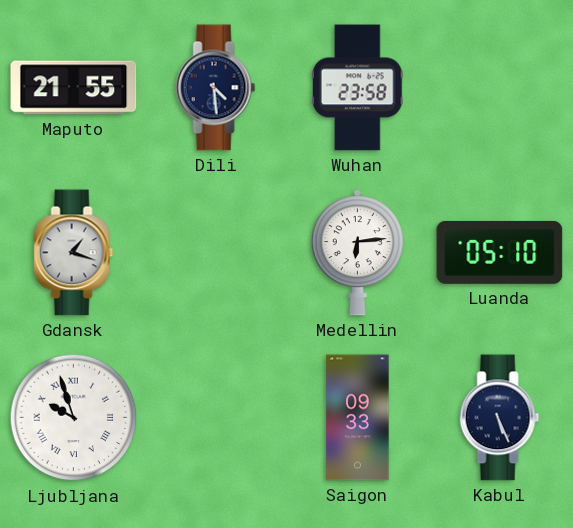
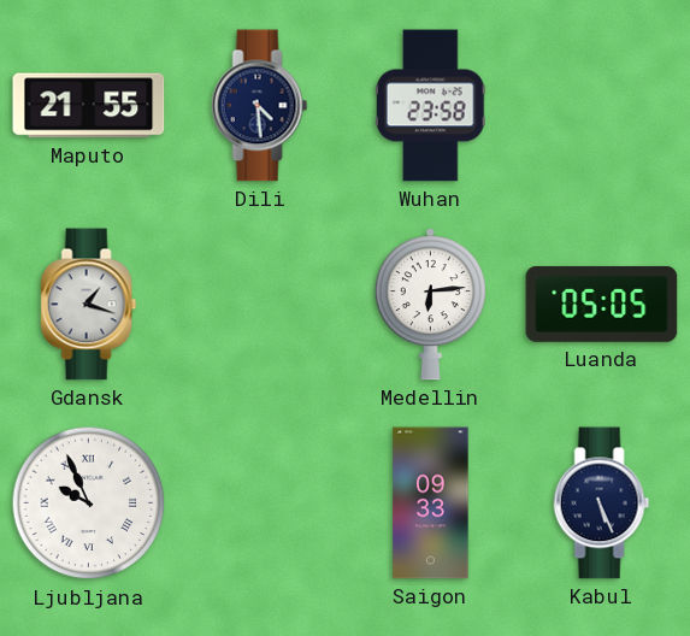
Luanda: 05:10 -> 05:05 (602, 304)
Ljubljana: 9:57 -> 9:56 (89, 503)
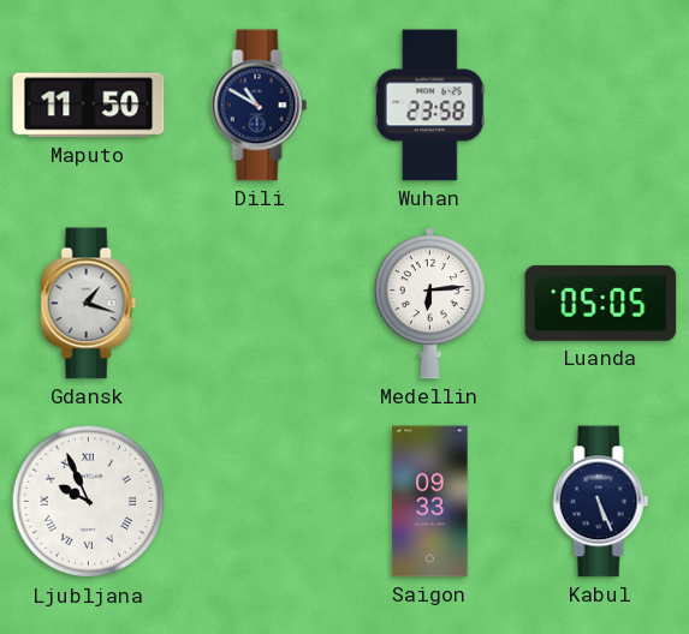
Maputo: 21:55 -> 11:50 (89, 106)
Dili: 4:29 -> 10:50 (260, 106)
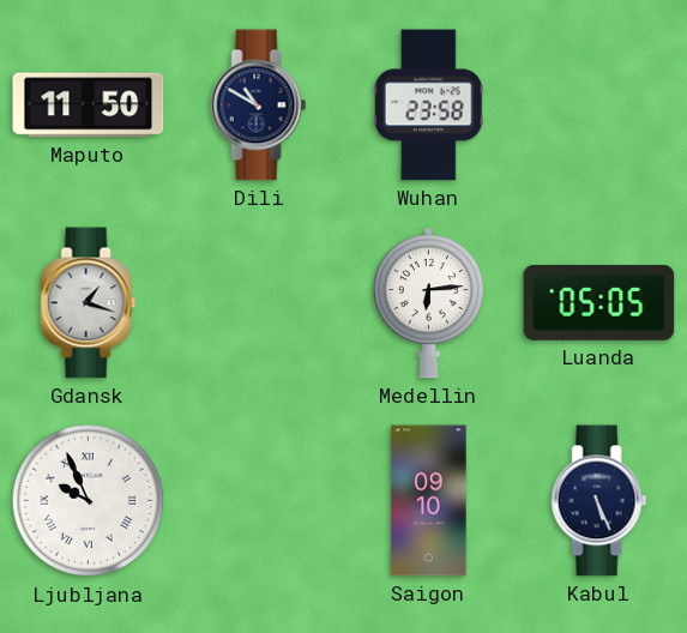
Saigon: 09:33 -> 09:10 (429, 501)
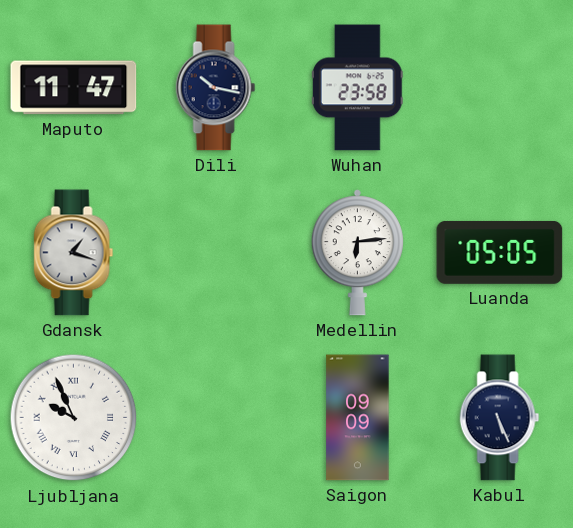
Maputo: 11:50 -> 11:47 (74, 88)
Dili: 10:50 -> 10:17 (216, 88)
Saigon: 09:10 -> 09:09 (358, 418)
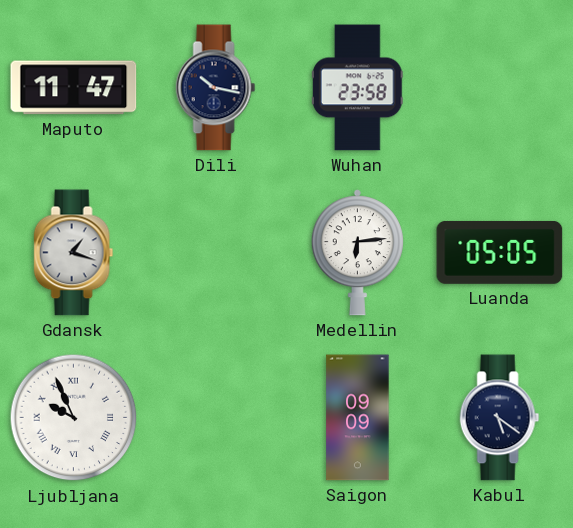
Kabul: 5:26 -> 5:21 (500, 418)
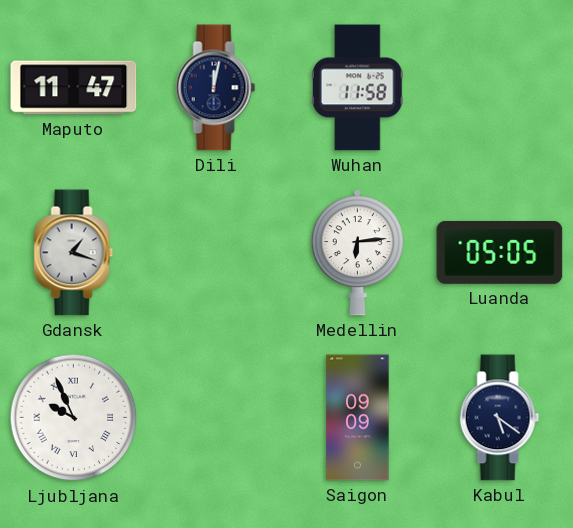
Dili: 10:17 -> 12:02 (216, 88)
Wuhan: 23:58 -> 11:58 (357, 88)
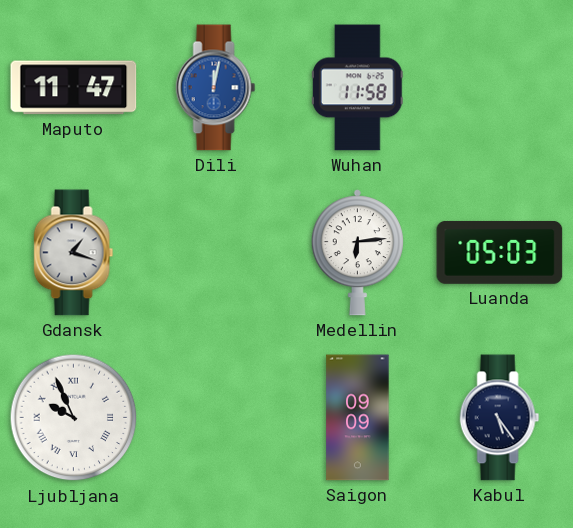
Dili dial: navy -> blue (216, 88)
Luanda: 05:05 -> 05:03 (500, 252)
Kabul: 5:21 -> 5:24 (500, 418)
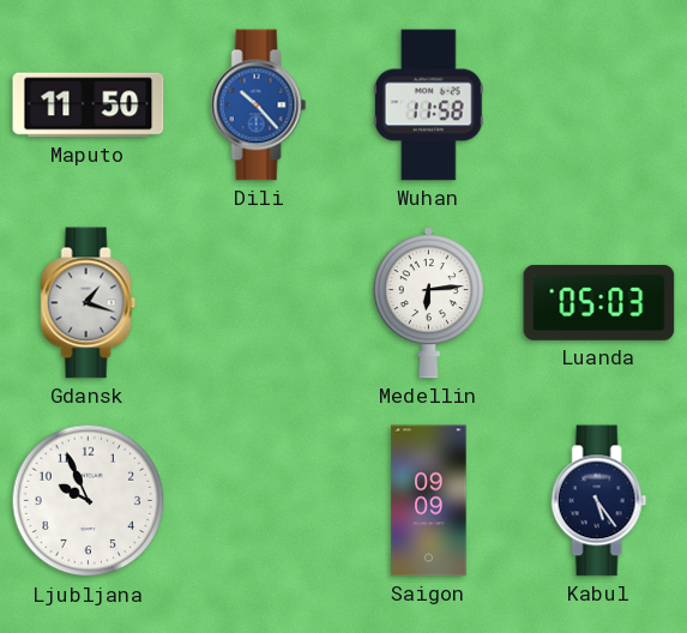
Maputo: 11:47 -> 11:50 (89, 106)
Dili: 12:02 -> 10:23 (259, 106)
Ljubljana numerals: Roman -> Arabic (89, 501)
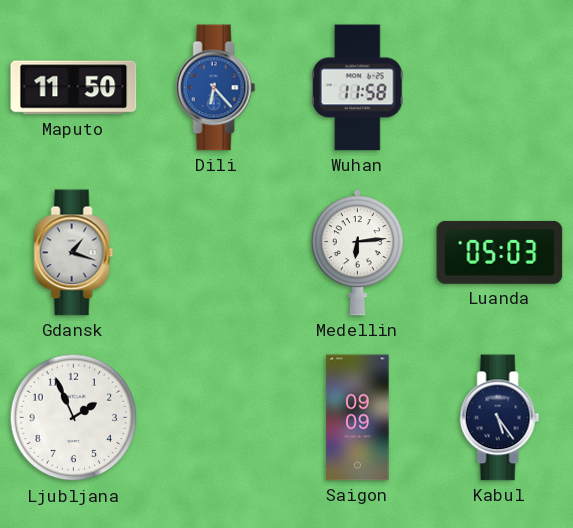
Dili: 10:23 -> 6:23 (216, 88)
Ljubljana: 9:56 -> 1:56 (74, 418)
